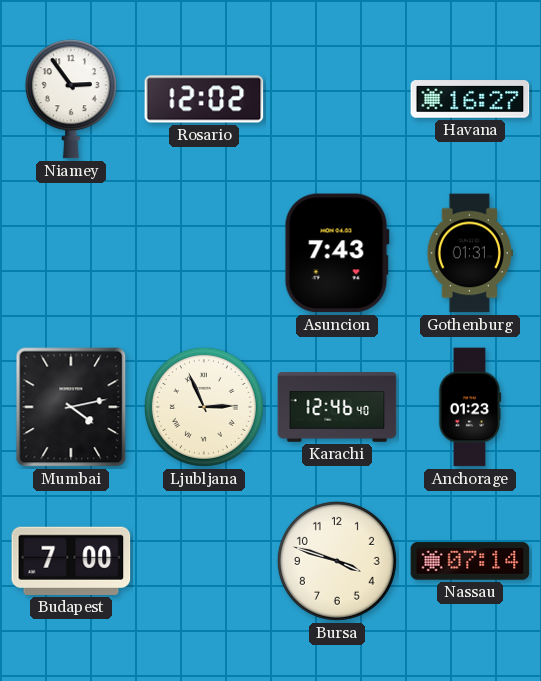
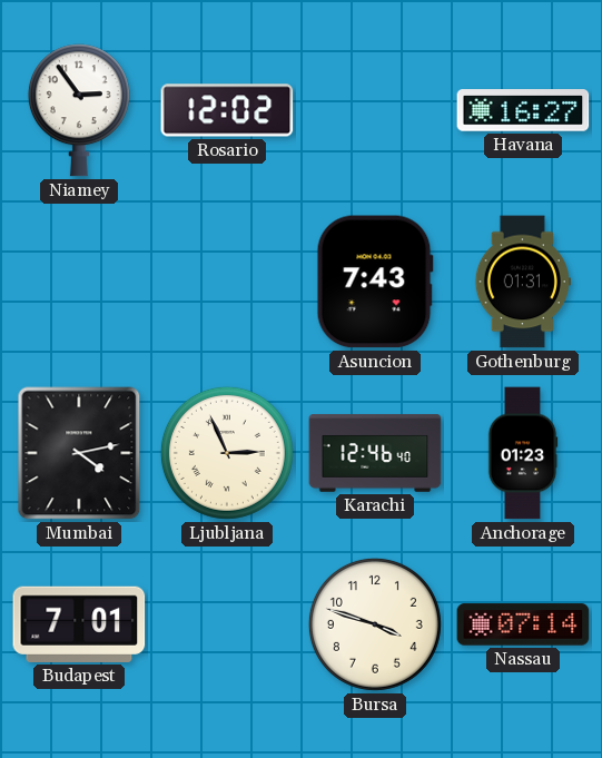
Budapest: 7:00 -> 7:01 (79, 624)
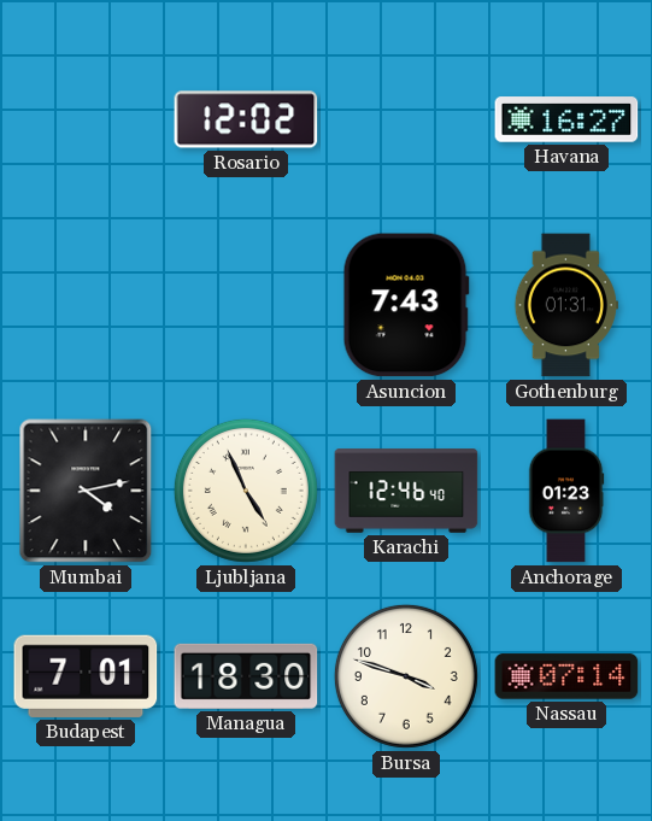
Niamey: 2:54 -> none (79, 110)
Ljubljana: 2:56 -> 4:56 (246, 491)
Managua: none -> 18:30 (246, 676)
